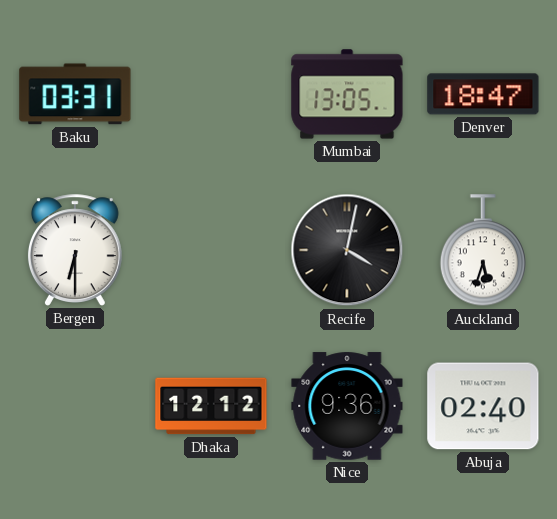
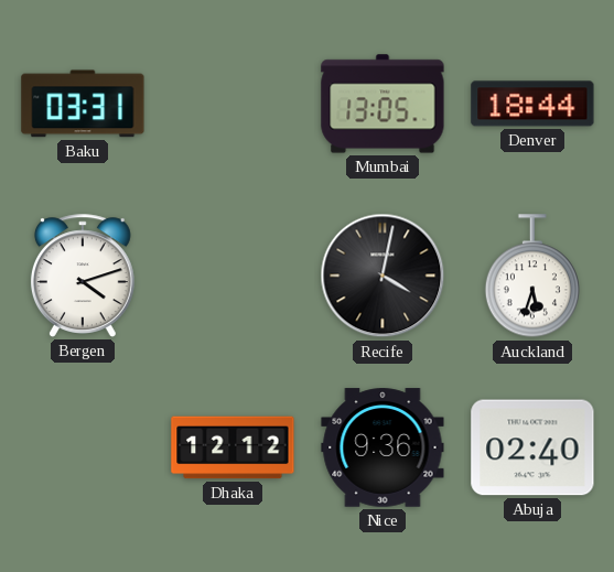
Denver: 18:47 -> 18:44 (532, 104)
Bergen: 6:30 -> 4:12 (83, 276)
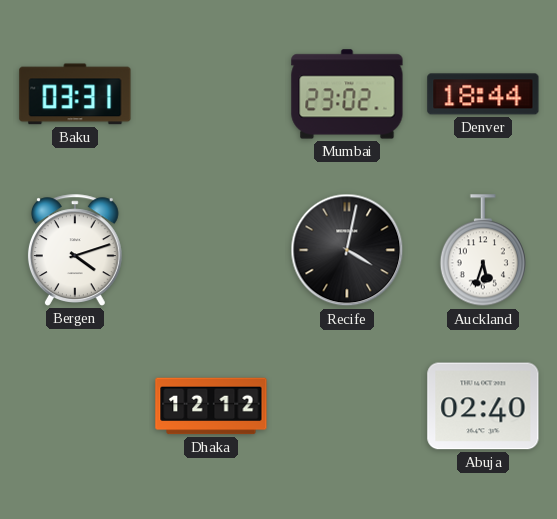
Mumbai: 13:05 -> 23:02 (347, 94)
Nice: 9:36 -> none (383, 447)
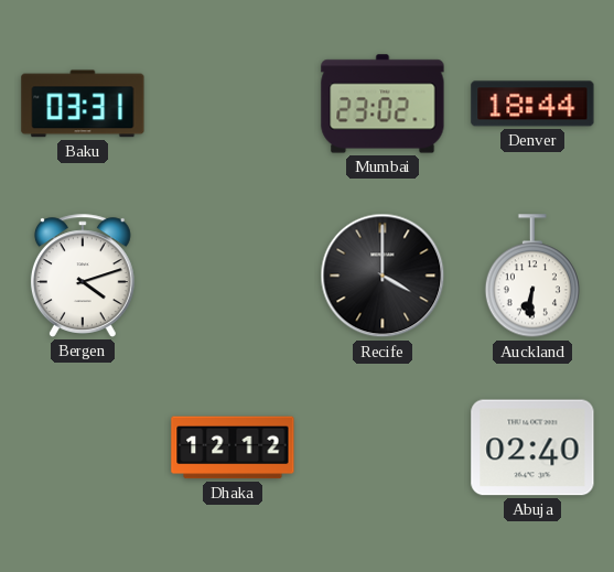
Recife: 4:02 -> 4:00 (383, 276)
Auckland: 5:33 -> 6:31 (532, 277)
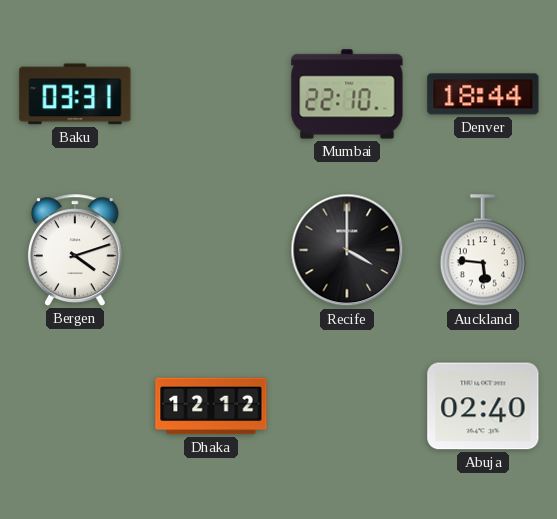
Mumbai: 23:02 -> 22:10 (347, 94)
Auckland: 6:31 -> 5:46 (483, 251)
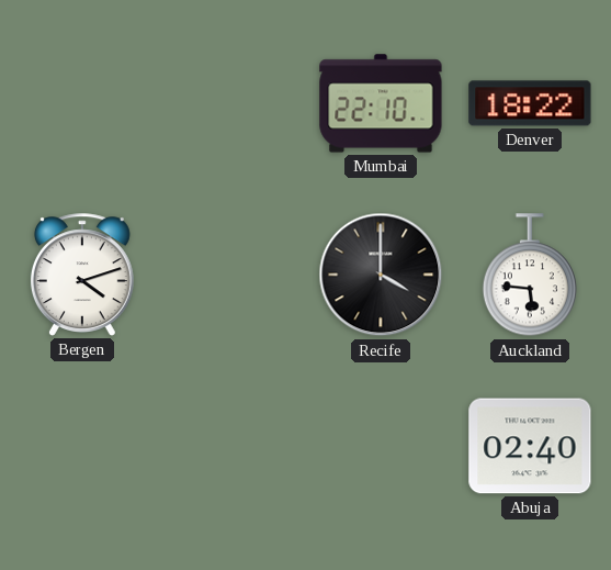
Baku: 03:31 -> none (75, 94)
Denver: 18:44 -> 18:22 (530, 103)
Dhaka: 12:12 -> none (211, 406)
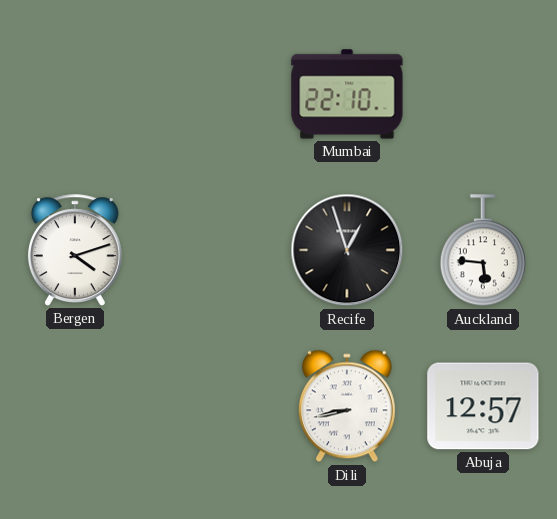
Denver: 18:22 -> none (530, 103)
Recife: 4:00 -> 12:57 (347, 250)
Dili: none -> 8:43 (347, 406)
Abuja: 02:40 -> 12:57 (483, 406)
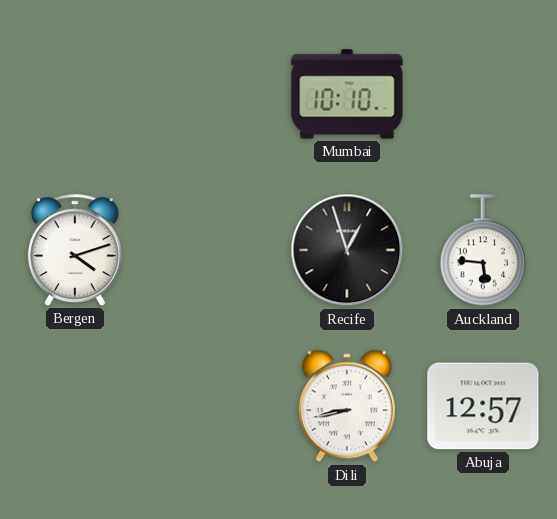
Mumbai: 22:10 -> 10:10 (347, 94)
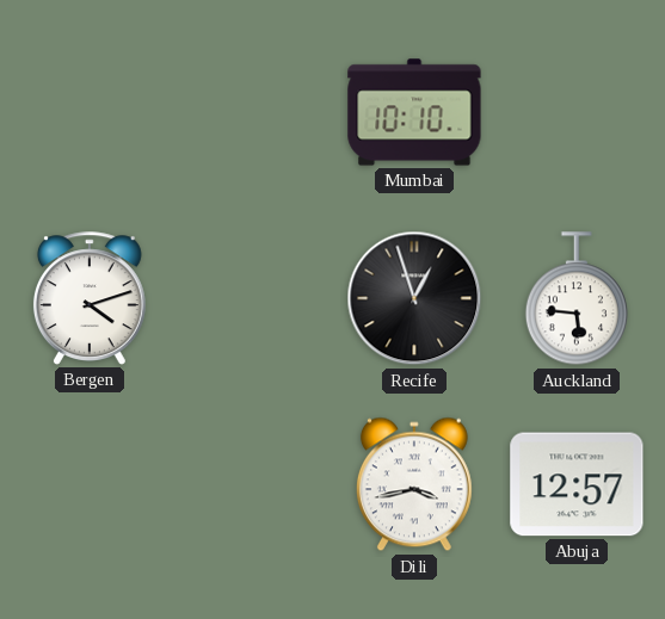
Dili: 8:43 -> 3:43 (414, 484)
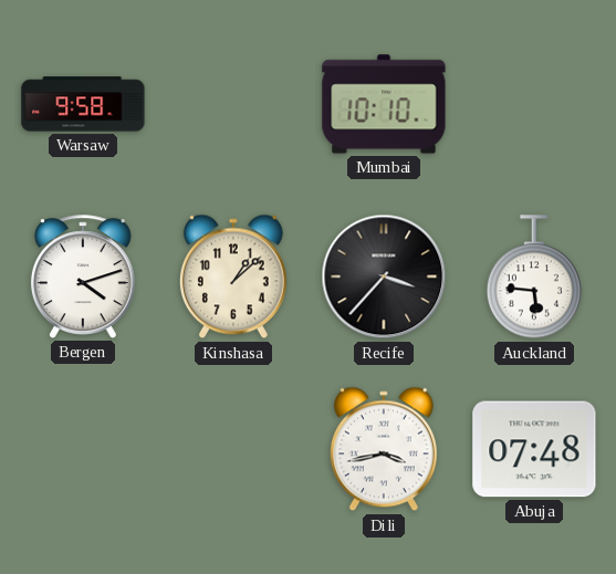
Warsaw: none -> 9:58 (83, 104)
Kinshasa: none -> 1:08 (233, 276)
Recife: 12:57 -> 3:37 (384, 276)
Abuja: 12:57 -> 07:48 (534, 449)
